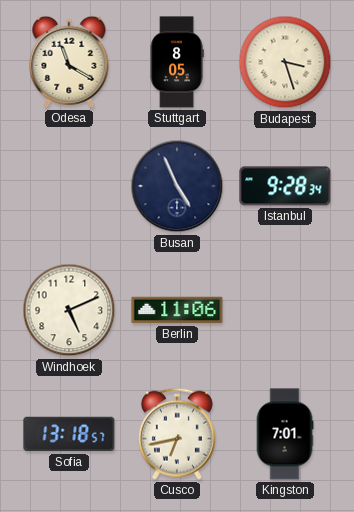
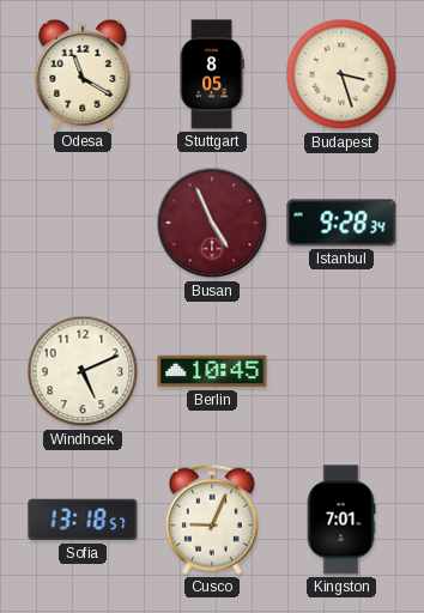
Busan dial: navy -> burgundy (212, 223)
Berlin: 11:06 -> 10:45 (212, 371)
Cusco: 6:43 -> 9:04 (212, 520)
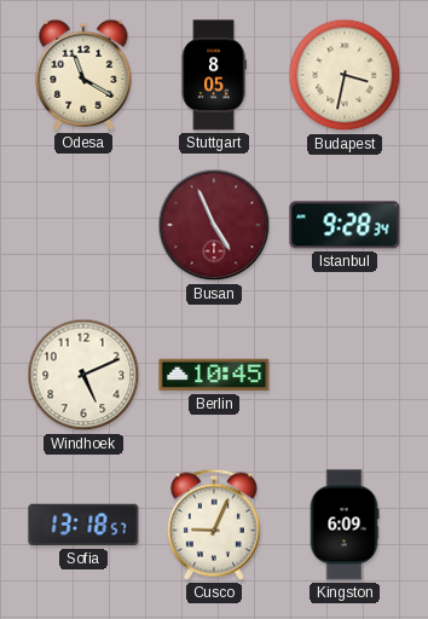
Budapest: 3:27 -> 3:32 (345, 75)
Kingston: 7:01 -> 6:09 (345, 525)
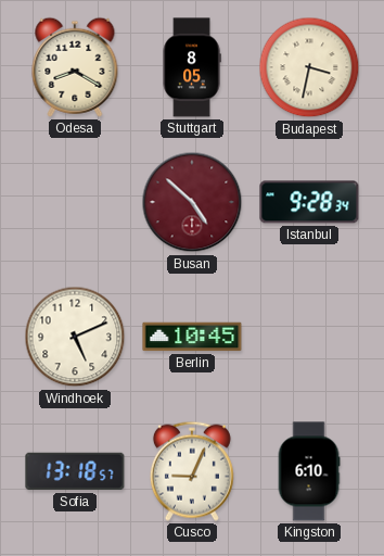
Odesa: 11:20 -> 8:20 (75, 67)
Busan: 4:56 -> 4:52 (192, 202)
Kingston: 6:09 -> 6:10 (309, 471)
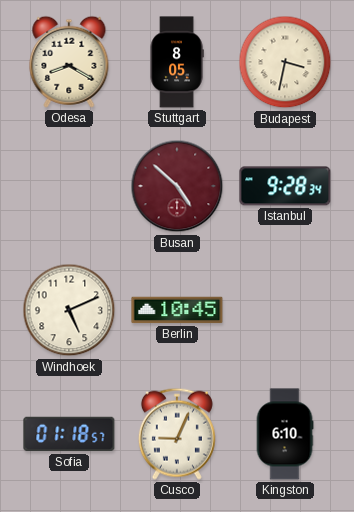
Sofia: 13:18 -> 01:18 (69, 434)
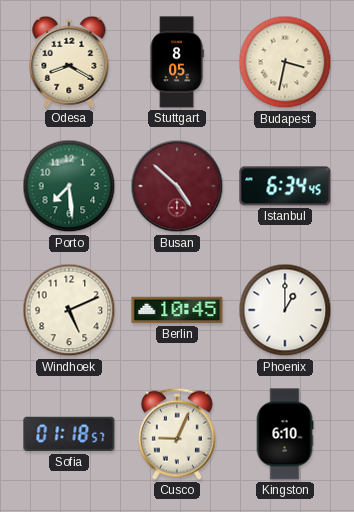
Porto: none -> 7:29 (69, 186)
Istanbul: 9:28 -> 6:34 (285, 186)
Phoenix: none -> 1:00 (285, 310)
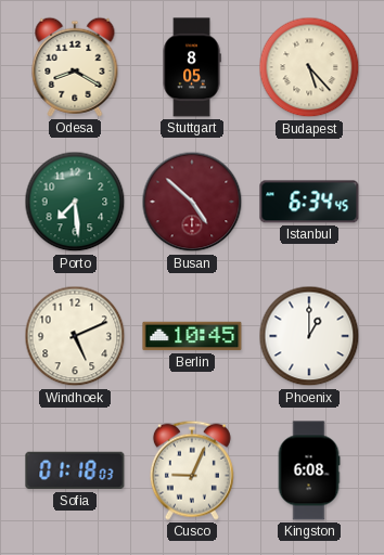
Budapest: 3:32 -> 5:23 (309, 67)
Sofia: 01:18:57 -> 01:18:03 (75, 470)
Kingston: 6:10 -> 6:08 (309, 470)
